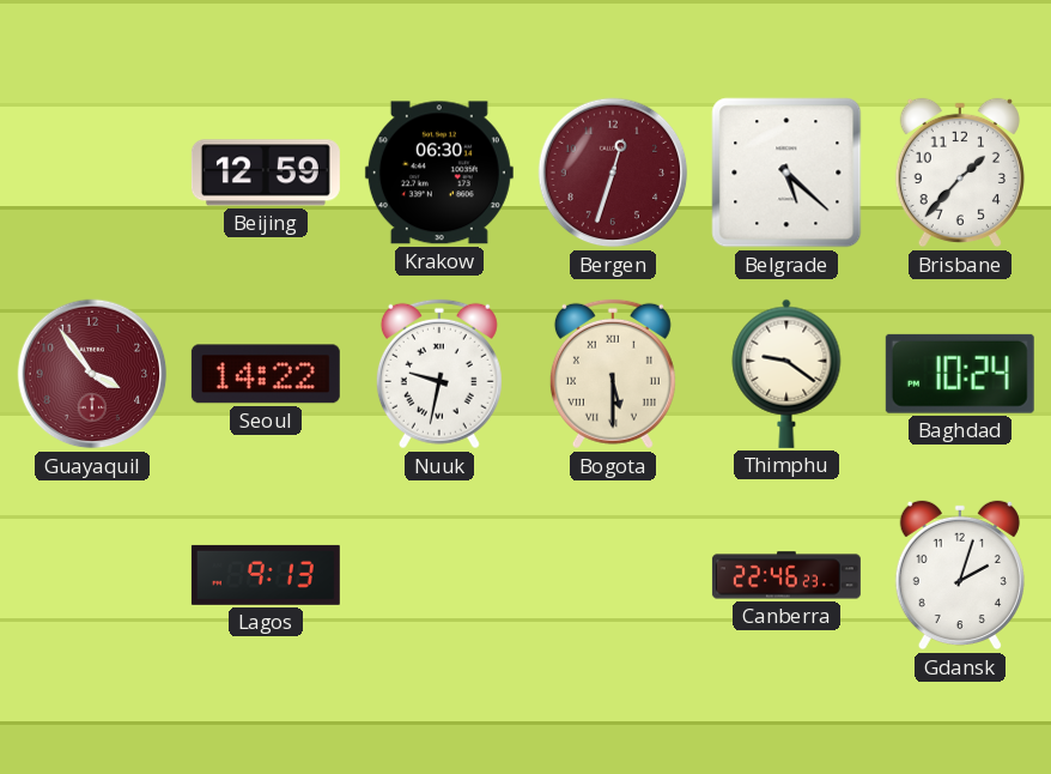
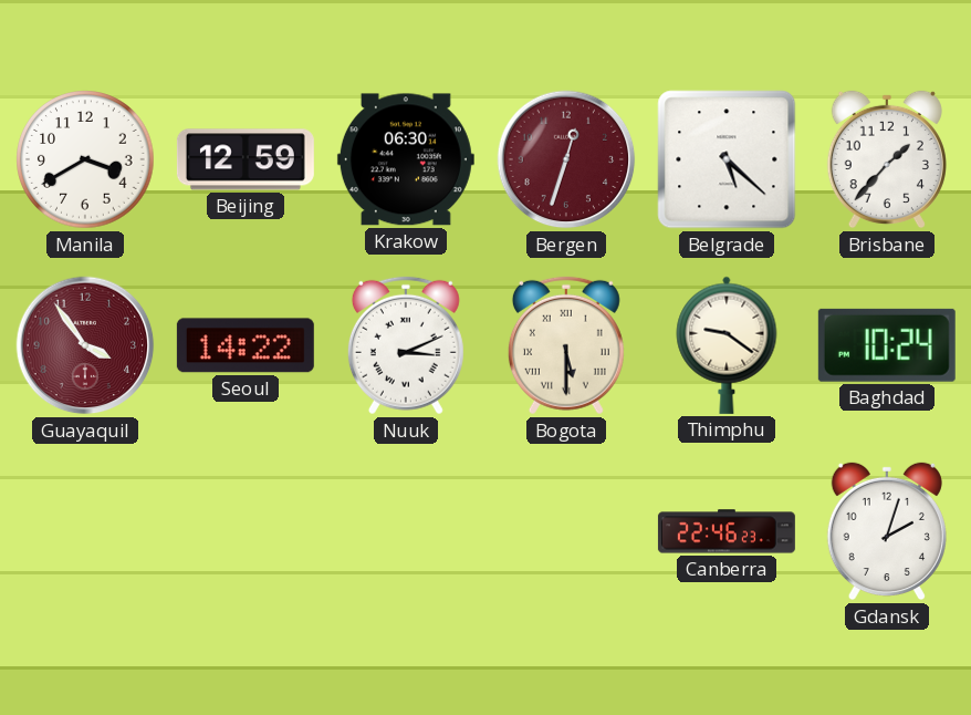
Manila: none -> 3:40 (85, 159)
Nuuk: 9:32 -> 3:11 (406, 345)
Lagos: 9:13 -> none (266, 575)
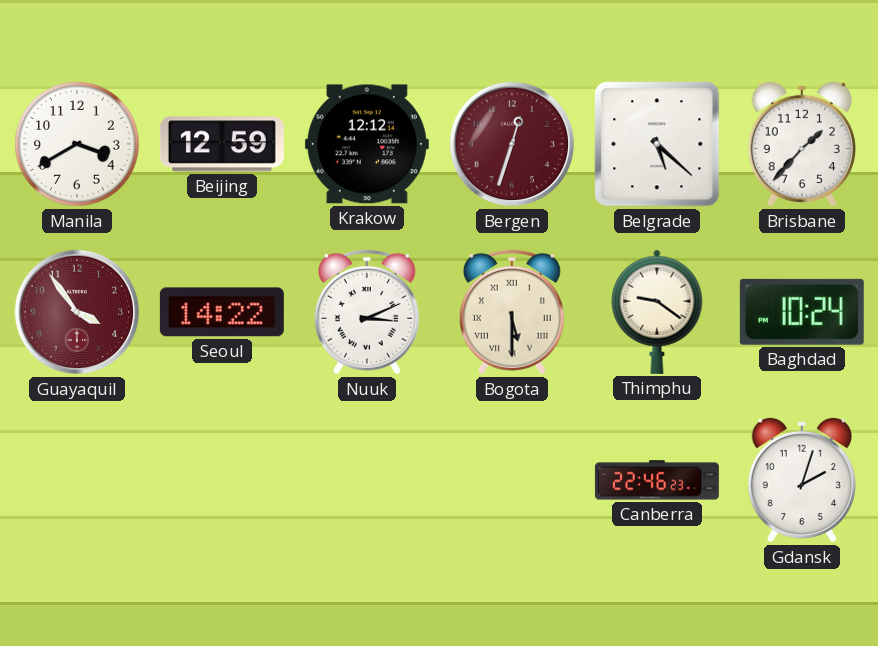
Krakow: 06:30 -> 12:12 (367, 144)
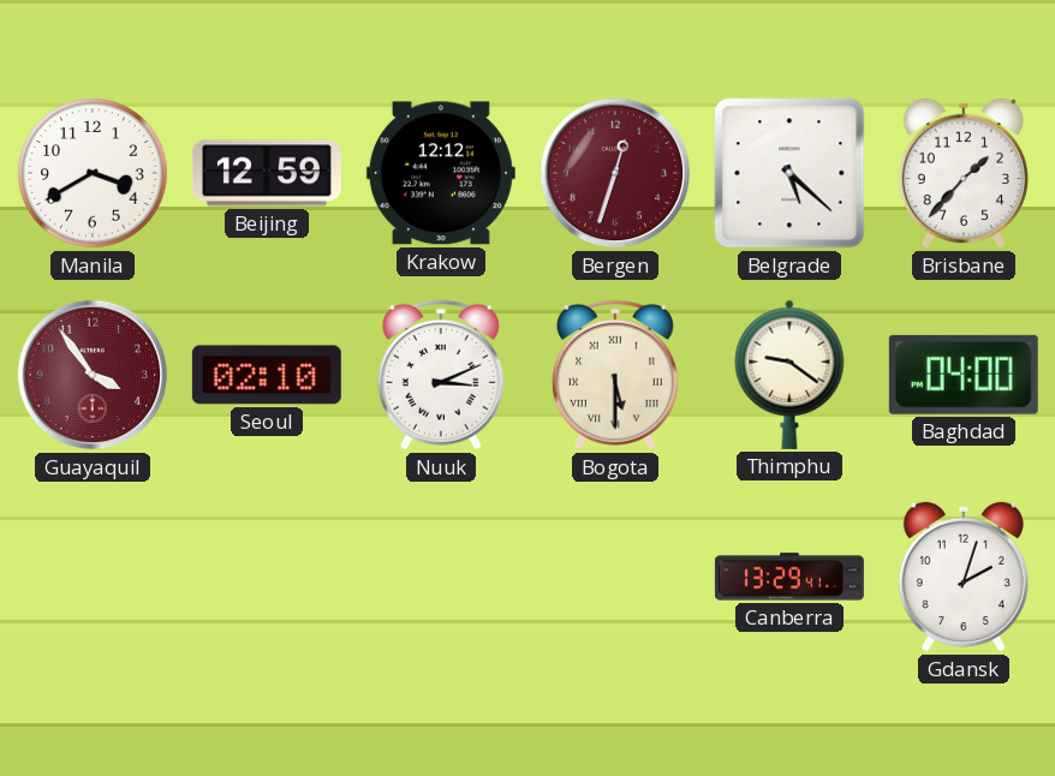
Seoul: 14:22 -> 02:10 (267, 375)
Baghdad: 10:24 -> 04:00 (964, 375)
Canberra: 22:46 -> 13:29 (789, 577)
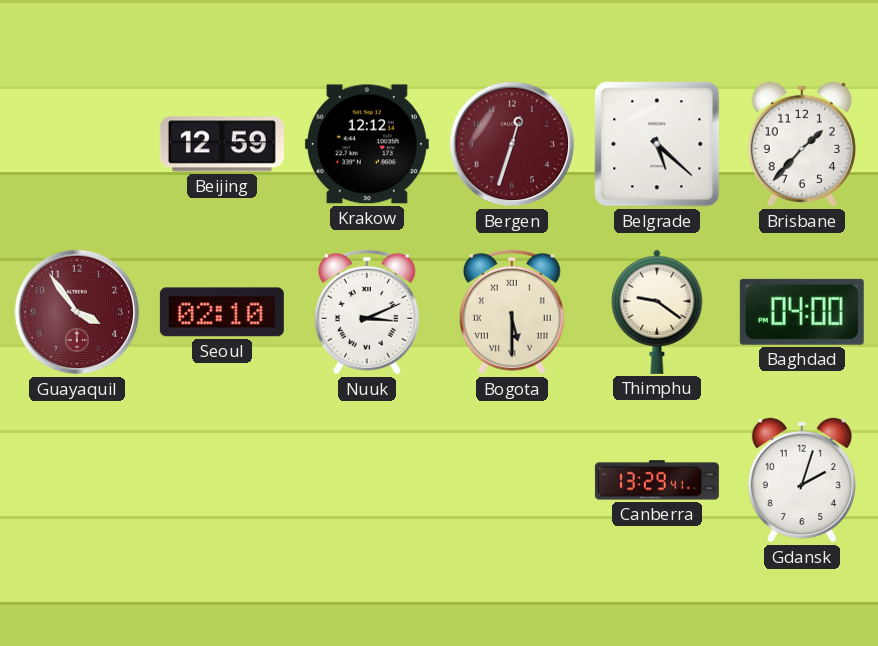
Manila: 3:40 -> none (93, 173)
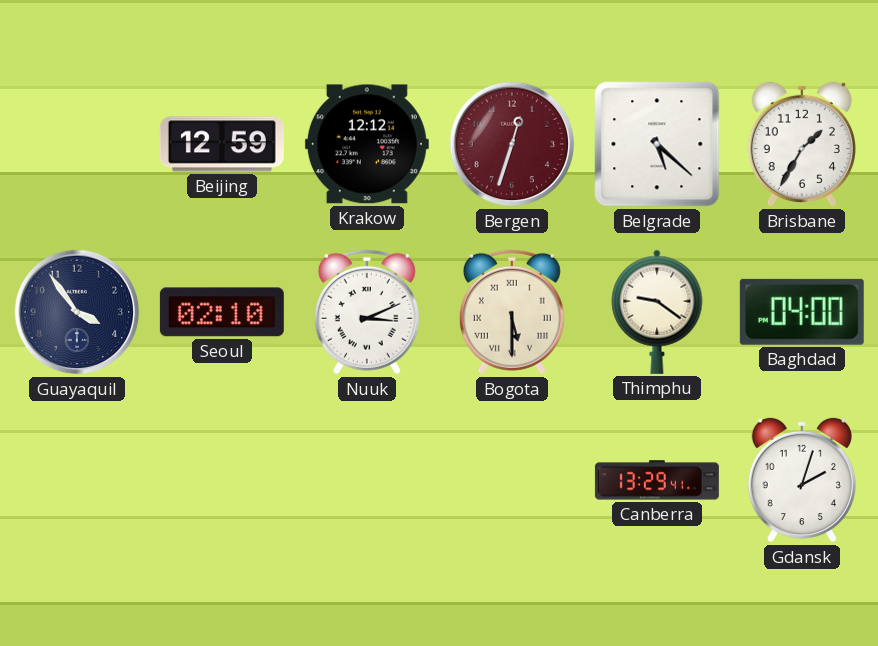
Brisbane: 1:37 -> 1:35 (802, 144)
Guayaquil dial: burgundy -> navy (77, 312)
